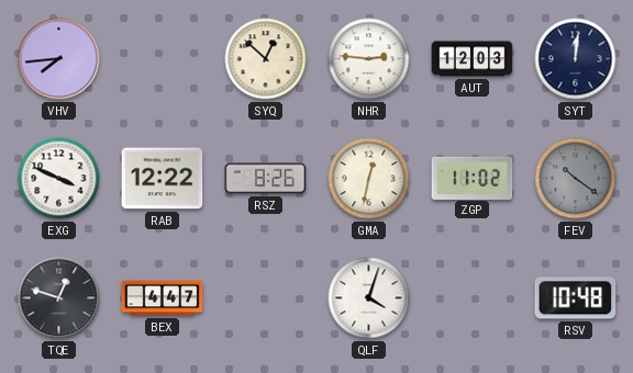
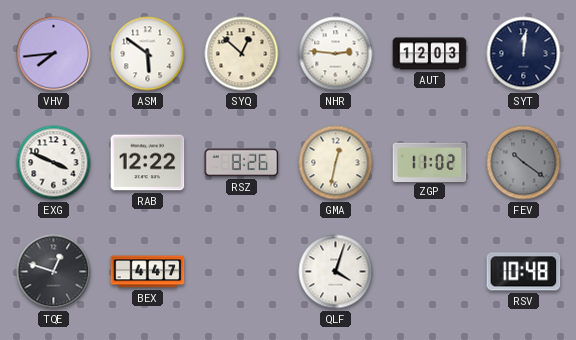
ASM: none -> 5:51 (148, 54)
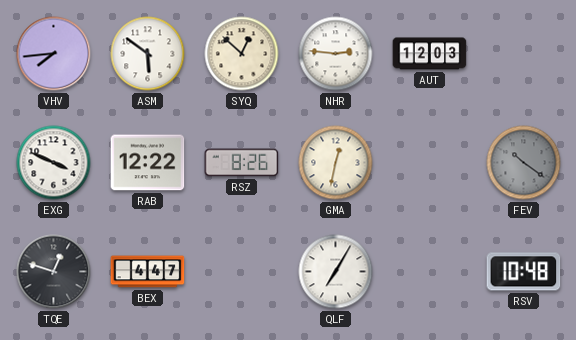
SYT: 12:01 -> none (524, 54)
ZGP: 11:02 -> none (430, 162)
QLF: 4:03 -> 7:05 (336, 272)
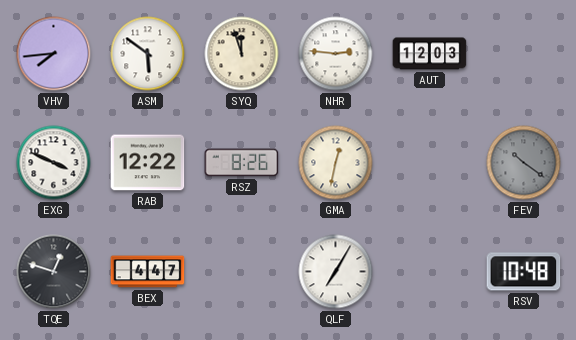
SYQ: 12:52 -> 11:57 (242, 54)
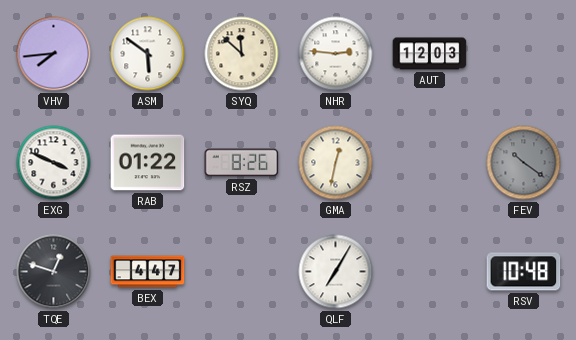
SYQ: 11:57 -> 11:52 (242, 54)
RAB: 12:22 -> 01:22 (148, 163)
